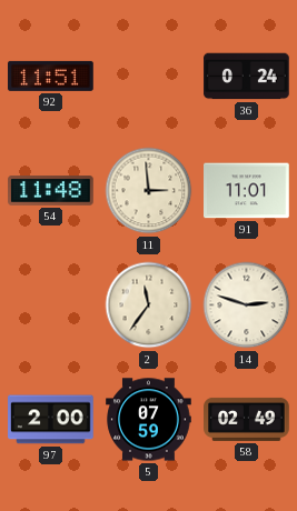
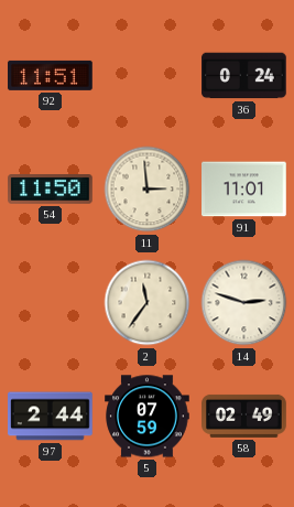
54: 11:48 -> 11:50 (51, 190)
97: 2:00 -> 2:44 (51, 417)
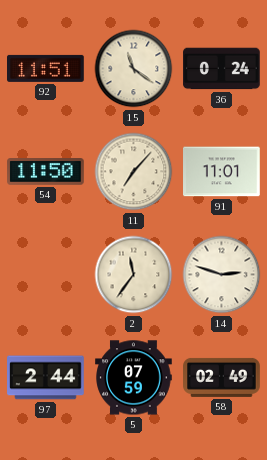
15: none -> 11:21 (134, 69)
11: 2:59 -> 7:07 (134, 172)
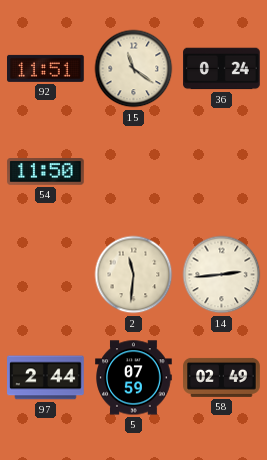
11: 7:07 -> none (134, 172)
91: 11:01 -> none (222, 172)
2: 11:36 -> 11:31 (134, 275)
14: 2:48 -> 2:44 (222, 275)
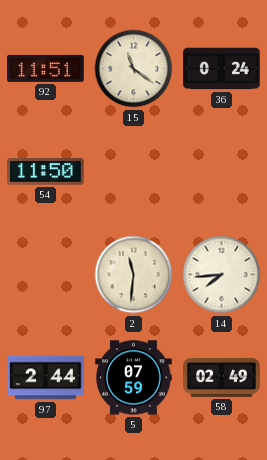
14: 2:44 -> 7:44 (222, 275)
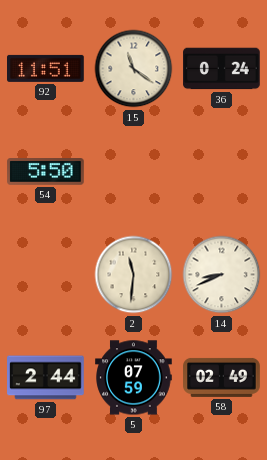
54: 11:50 -> 5:50 (46, 172)
14: 7:44 -> 8:41 (222, 275)
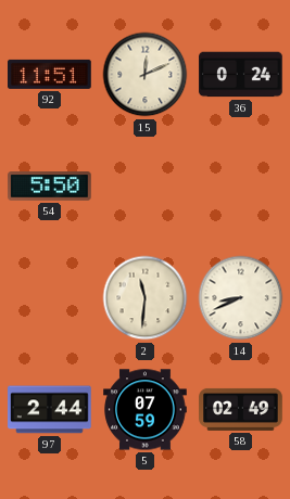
15: 11:21 -> 12:11 (146, 75)
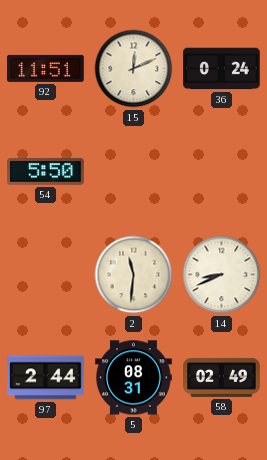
5: 07:59 -> 08:31 (134, 378)
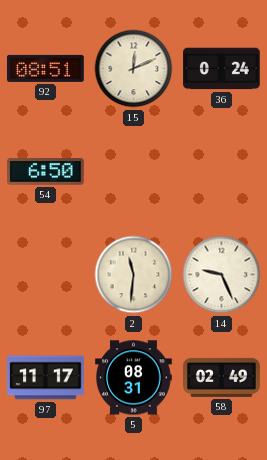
92: 11:51 -> 08:51 (46, 68)
54: 5:50 -> 6:50 (46, 172)
14: 8:41 -> 9:26 (222, 275)
97: 2:44 -> 11:17 (46, 378)
